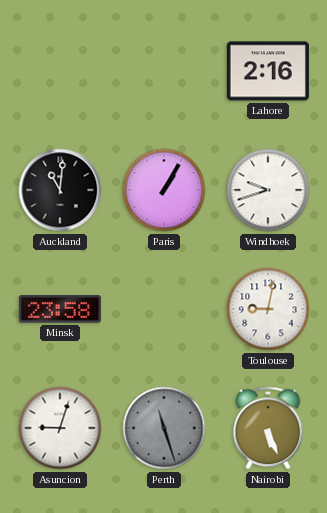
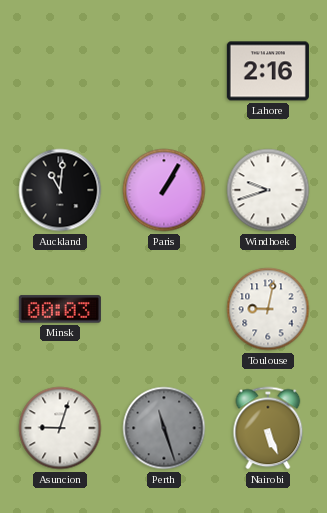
Minsk: 23:58 -> 00:03 (60, 309)
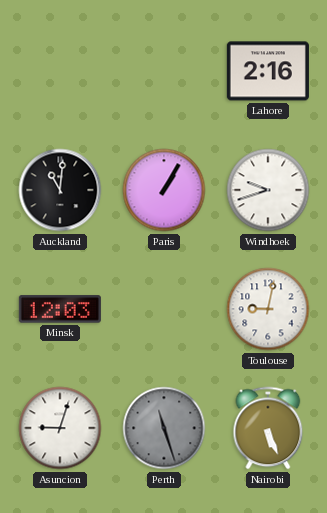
Minsk: 00:03 -> 12:03 (60, 309)
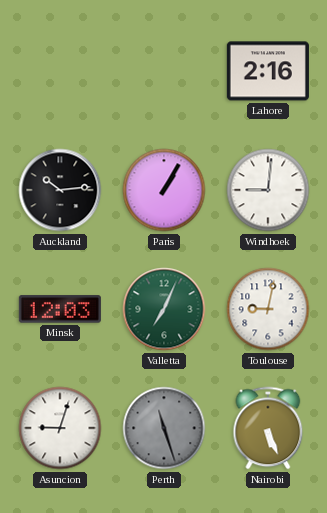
Auckland: 11:01 -> 10:14 (60, 190)
Windhoek: 9:42 -> 9:01 (268, 190)
Valletta: none -> 7:04 (164, 309)
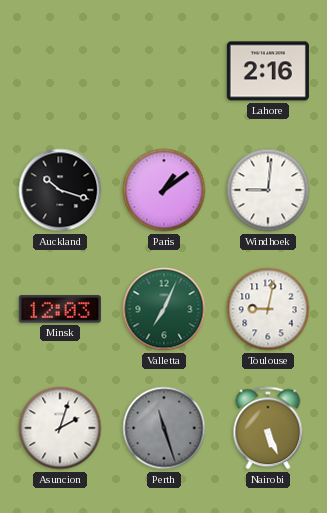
Auckland: 10:14 -> 10:18 (60, 190)
Paris: 1:05 -> 1:09 (164, 190)
Asuncion: 9:03 -> 2:03 (60, 428)
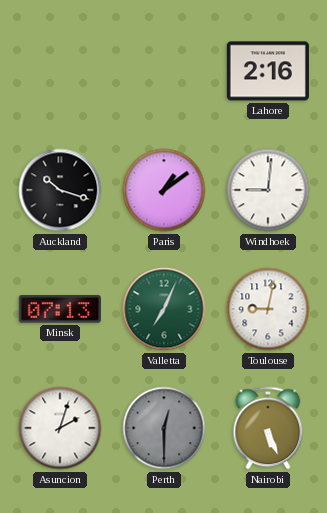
Minsk: 12:03 -> 07:13 (60, 309)
Perth: 11:27 -> 12:30 (164, 428)
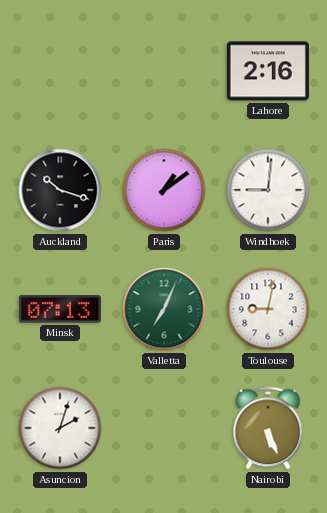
Perth: 12:30 -> none (164, 428)
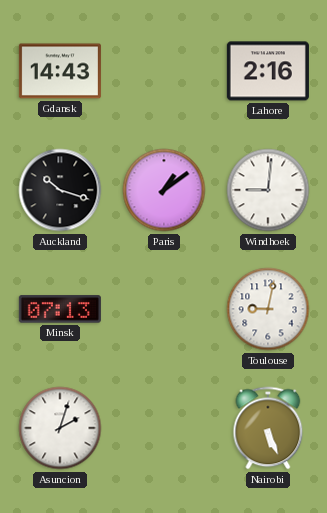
Gdansk: none -> 14:43 (60, 71)
Valletta: 7:04 -> none (164, 309)
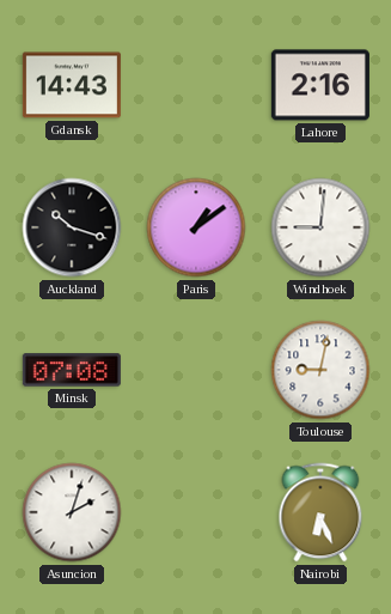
Minsk: 07:13 -> 07:08 (72, 370)
Nairobi: 5:26 -> 6:26 (320, 512)
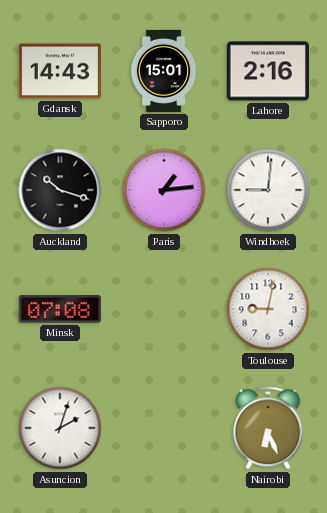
Sapporo: none -> 15:01 (164, 71)
Paris: 1:09 -> 1:14 (164, 190)
